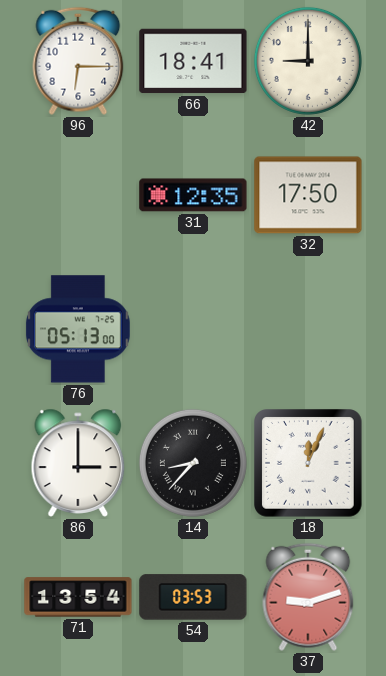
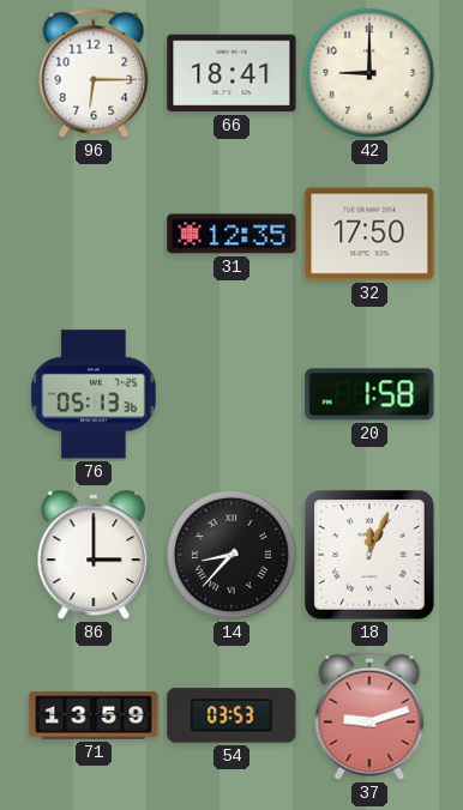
76: 05:13:00 -> 05:13:36 (94, 394)
20: none -> 1:58 (369, 394)
71: 13:54 -> 13:59 (94, 715)
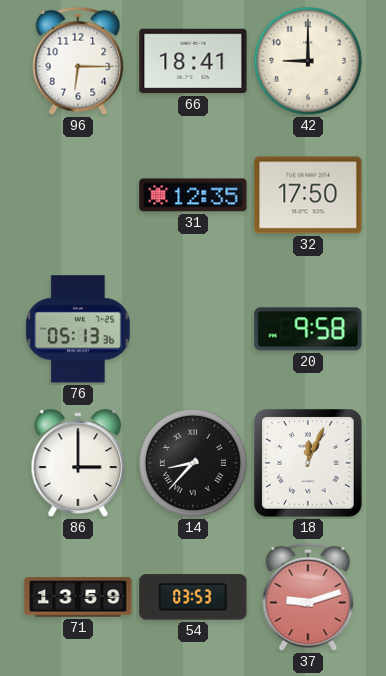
20: 1:58 -> 9:58 (308, 329)
